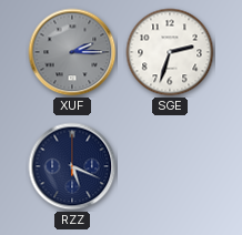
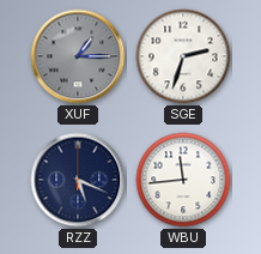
XUF: 2:15 -> 1:15 (78, 56)
WBU: none -> 11:44 (183, 180)
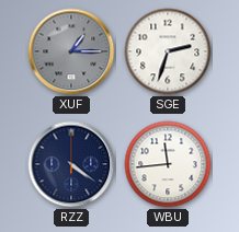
RZZ: 5:19 -> 4:21 (71, 164)
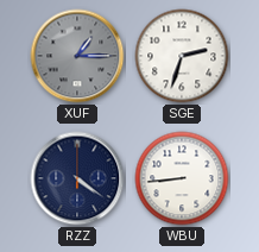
WBU: 11:44 -> 8:44 (182, 178)
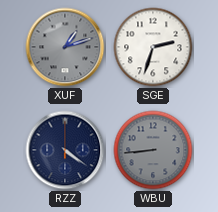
XUF: 1:15 -> 1:12 (65, 47)
WBU dial: white -> grey (153, 150)
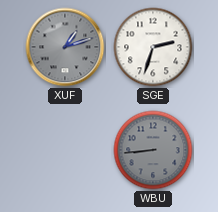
RZZ: 4:21 -> none (65, 150)
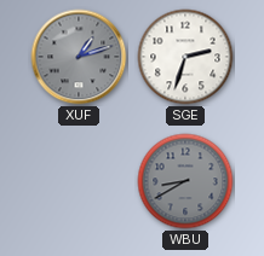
WBU: 8:44 -> 8:40 (185, 181)
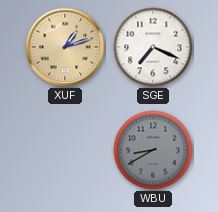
XUF dial: grey -> champagne (65, 47)
SGE: 2:33 -> 7:19 (153, 47)
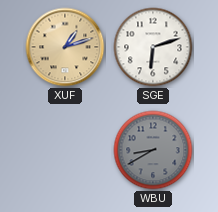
SGE: 7:19 -> 6:12 (153, 47)
